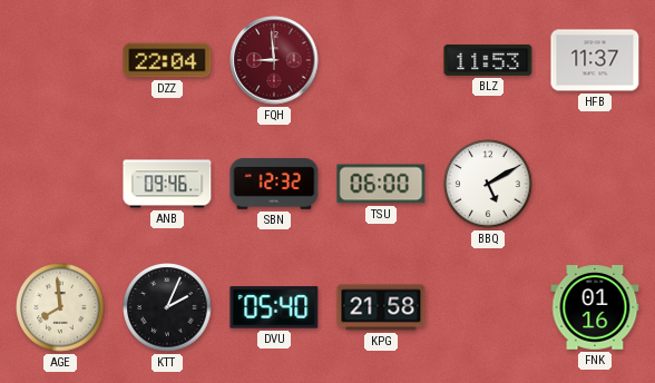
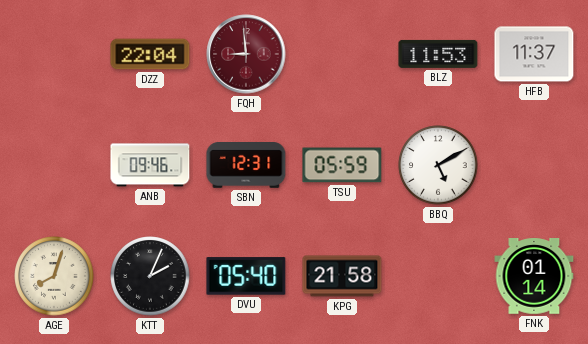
SBN: 12:32 -> 12:31 (246, 166)
TSU: 06:00 -> 05:59 (342, 165)
AGE: 7:59 -> 8:03 (54, 276)
FNK: 01:16 -> 01:14 (534, 277)
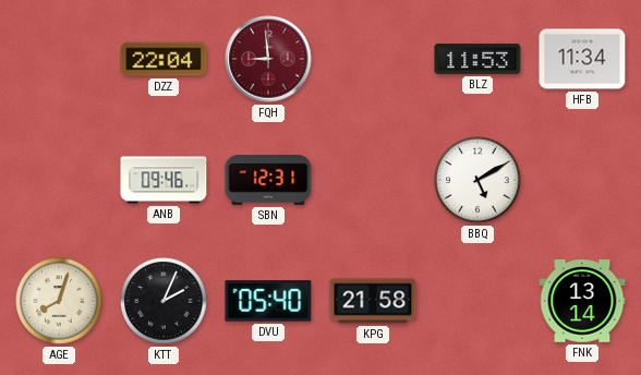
HFB: 11:37 -> 11:34 (582, 59)
TSU: 05:59 -> none (342, 165)
FNK: 01:14 -> 13:14 (582, 302)
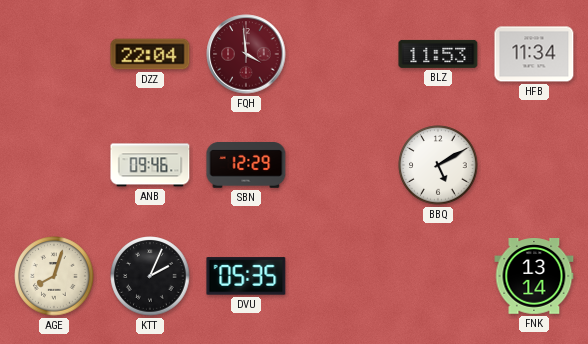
FQH: 8:59 -> 3:59 (246, 54)
SBN: 12:31 -> 12:29 (246, 166)
DVU: 05:40 -> 05:35 (246, 276)
KPG: 21:58 -> none (373, 301)
